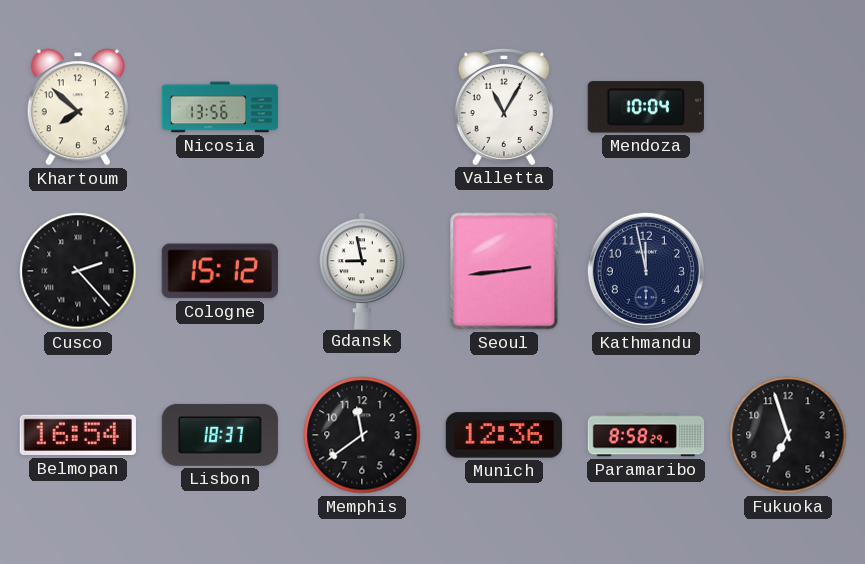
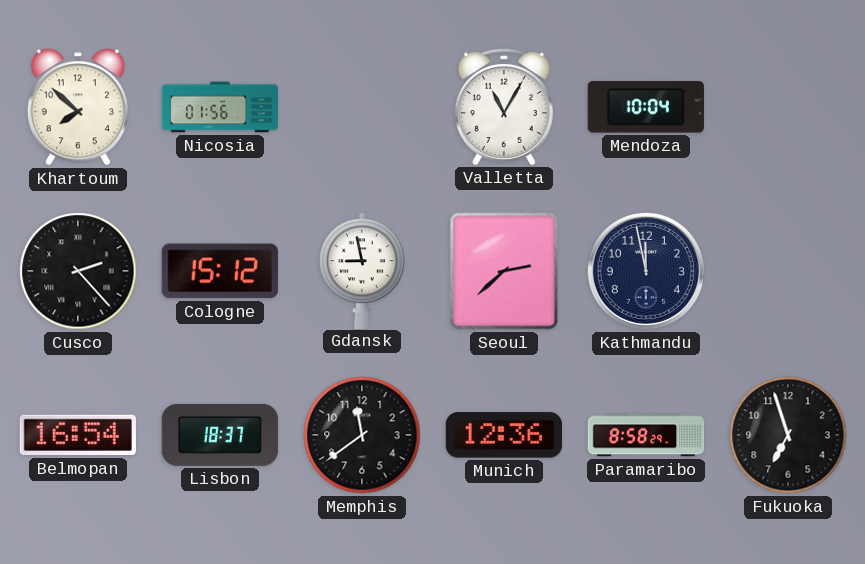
Nicosia: 13:56 -> 01:56 (220, 107)
Seoul: 2:44 -> 2:38 (504, 271)
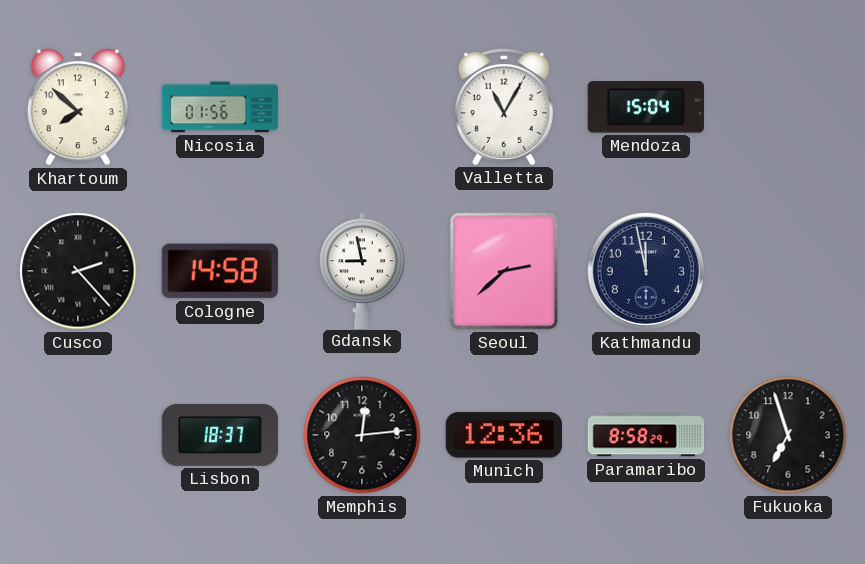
Mendoza: 10:04 -> 15:04 (646, 107)
Cologne: 15:12 -> 14:58 (220, 271)
Belmopan: 16:54 -> none (78, 435)
Memphis: 11:39 -> 12:14 (362, 435)
